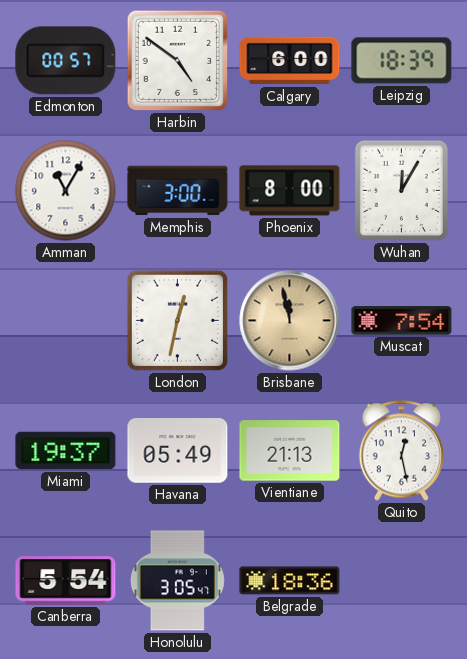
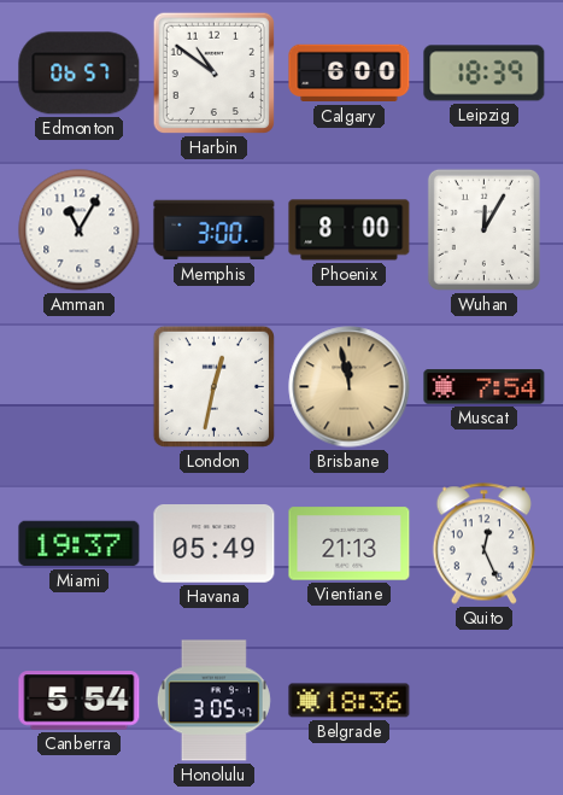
Edmonton: 00:57 -> 06:57 (80, 74)
Harbin: 4:51 -> 10:51 (213, 72)
Quito: 12:28 -> 12:26 (483, 544)
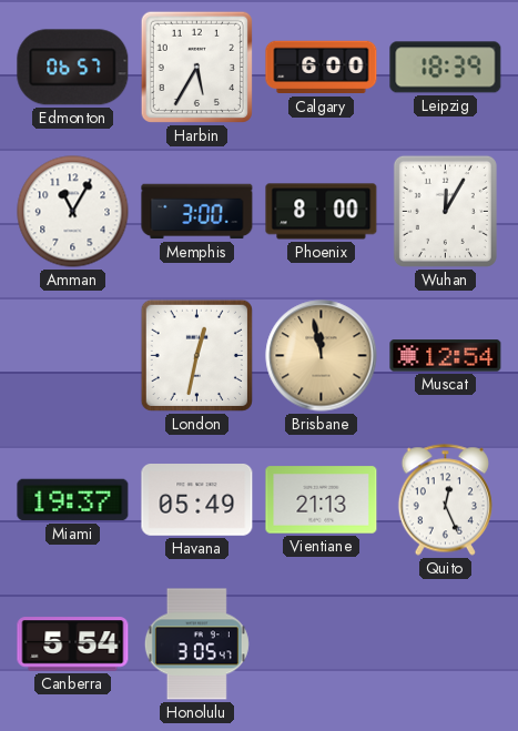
Harbin: 10:51 -> 5:35 (196, 67)
Muscat: 7:54 -> 12:54 (446, 356)
Belgrade: 18:36 -> none (350, 701)
